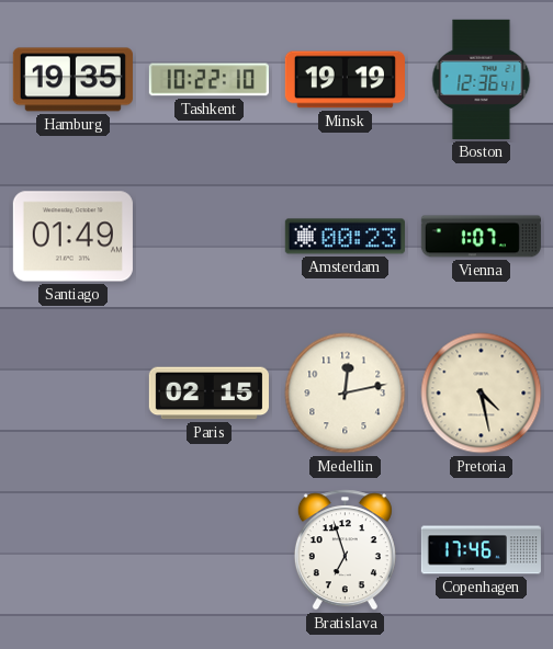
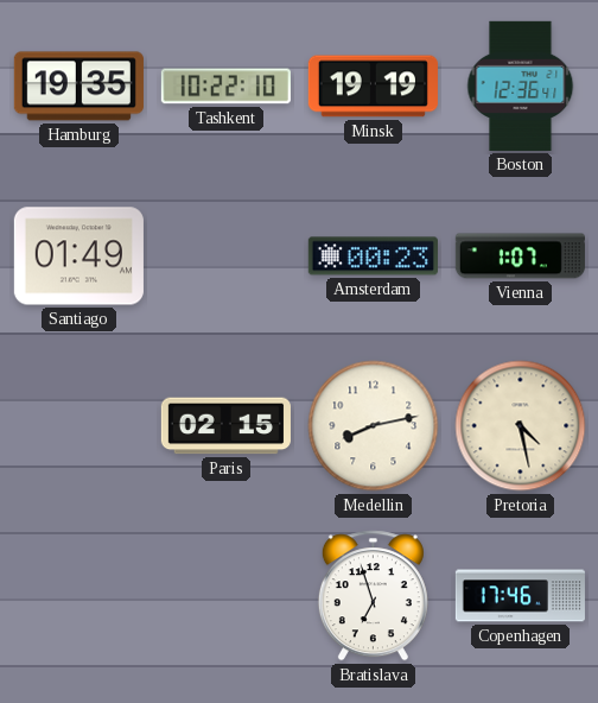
Medellin: 12:13 -> 8:13 (374, 426)
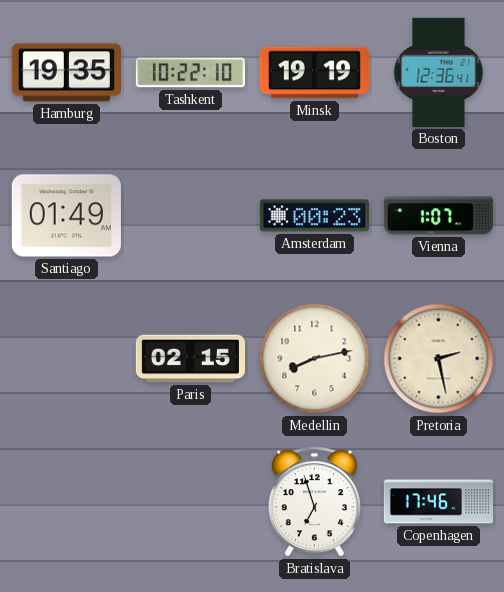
Pretoria: 4:28 -> 2:28 (439, 359)
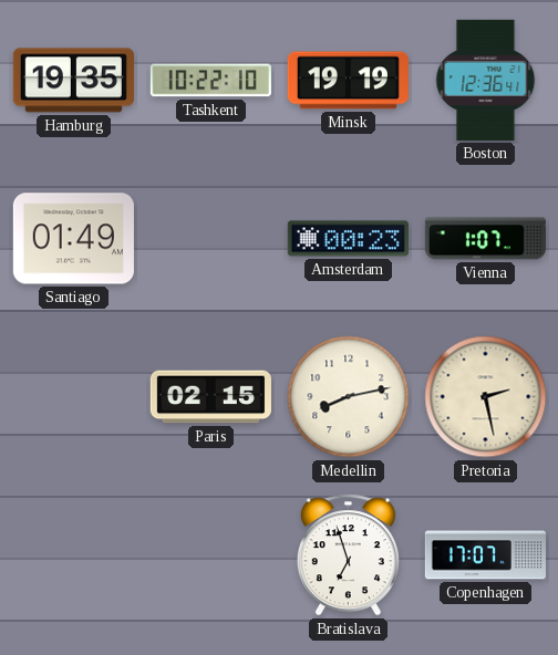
Copenhagen: 17:46 -> 17:07 (485, 555)
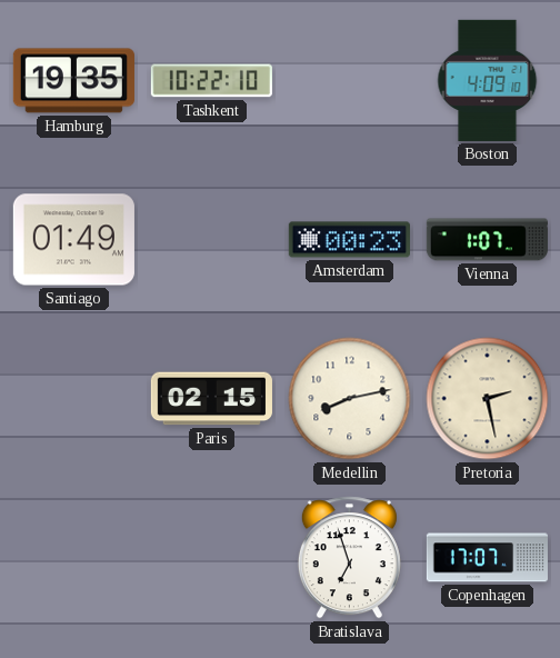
Minsk: 19:19 -> none (348, 81)
Boston: 12:36 -> 4:09 (488, 80)
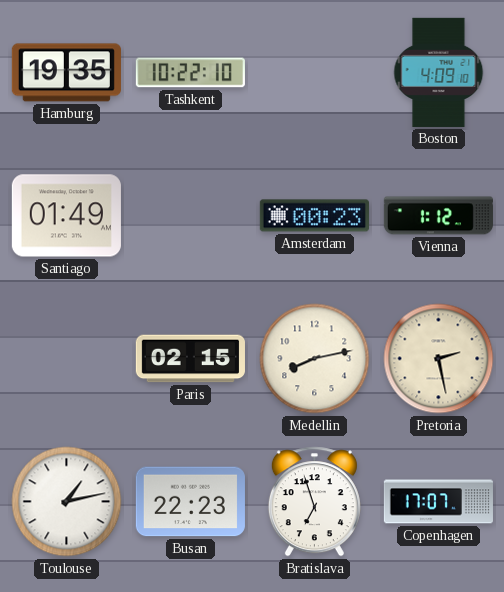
Vienna: 1:07 -> 1:12 (438, 216)
Toulouse: none -> 1:13 (67, 502)
Busan: none -> 22:23 (190, 502)
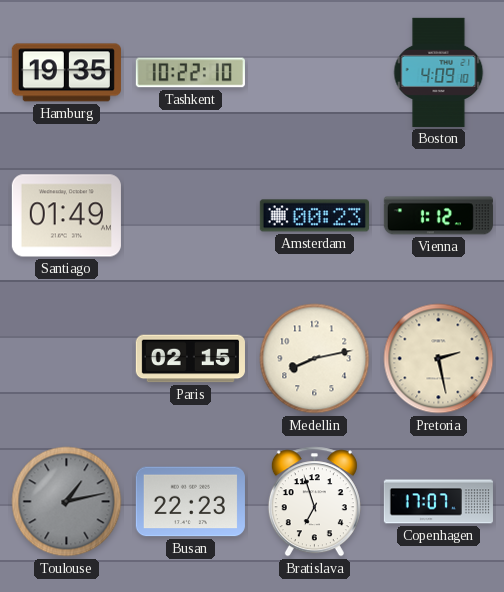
Toulouse dial: white -> grey (67, 502)
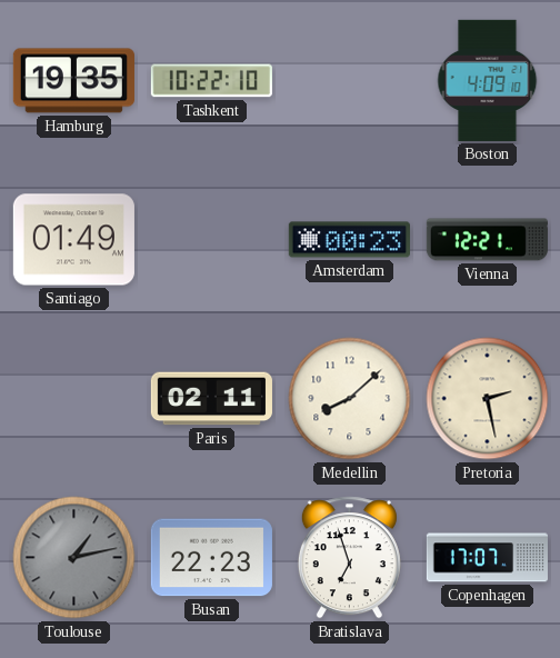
Vienna: 1:12 -> 12:21 (487, 240)
Paris: 02:15 -> 02:11 (211, 399)
Medellin: 8:13 -> 8:08 (350, 399)
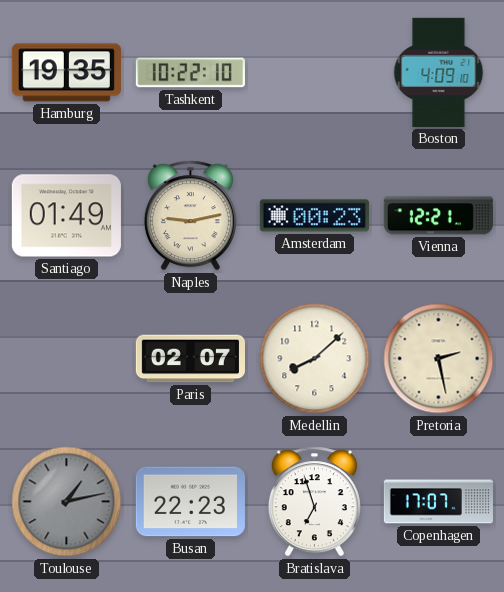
Naples: none -> 9:13 (190, 216)
Paris: 02:11 -> 02:07 (190, 359)
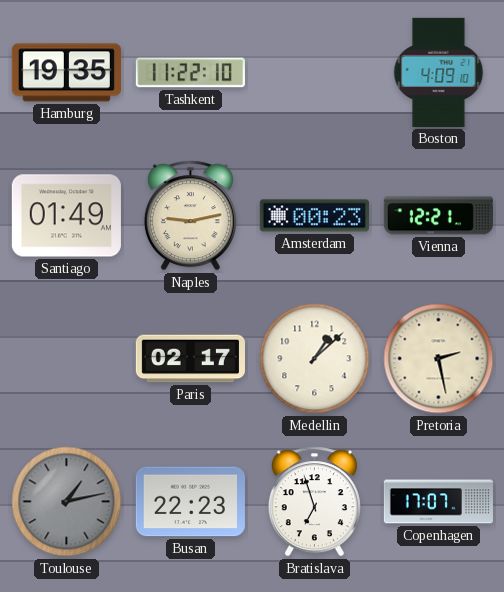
Tashkent: 10:22 -> 11:22 (190, 73)
Paris: 02:07 -> 02:17 (190, 359)
Medellin: 8:08 -> 1:08 (315, 359)
